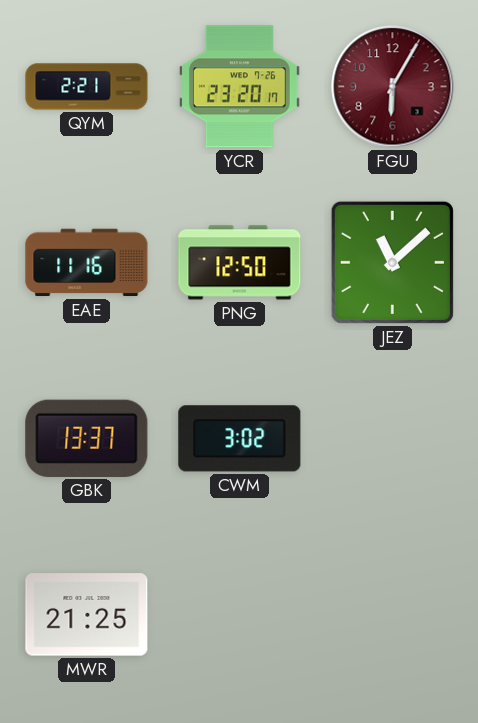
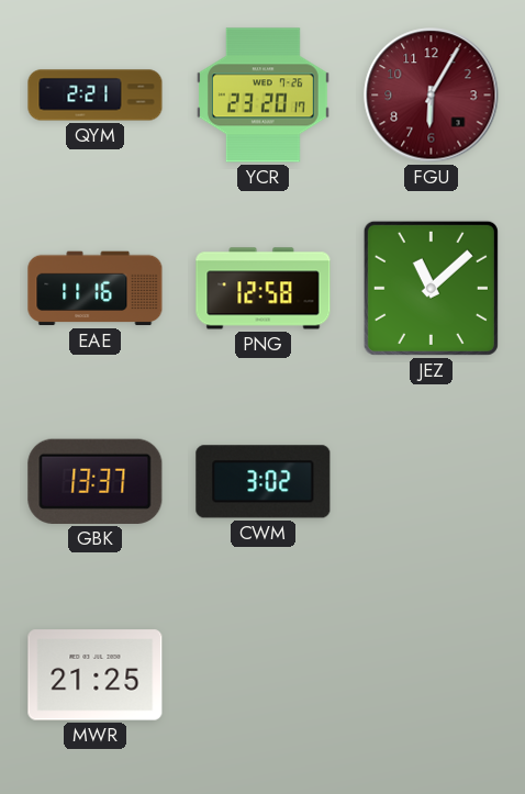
PNG: 12:50 -> 12:58 (264, 289)
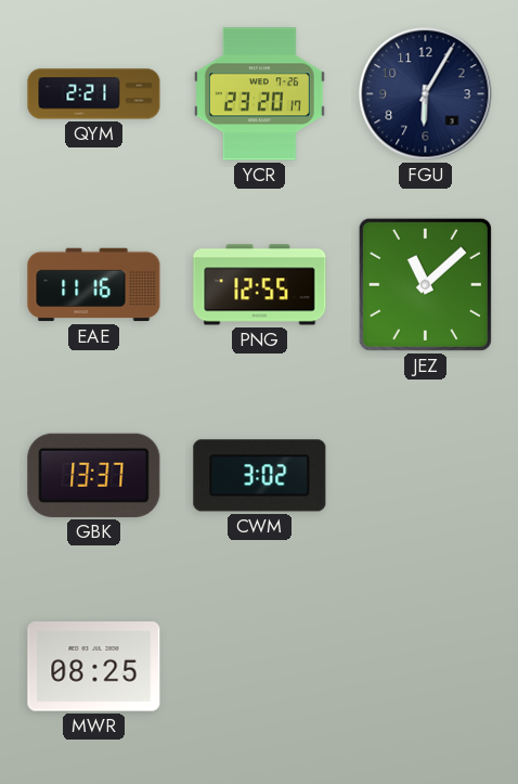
FGU dial: burgundy -> navy (426, 94)
PNG: 12:58 -> 12:55 (260, 285)
MWR: 21:25 -> 08:25 (94, 667)
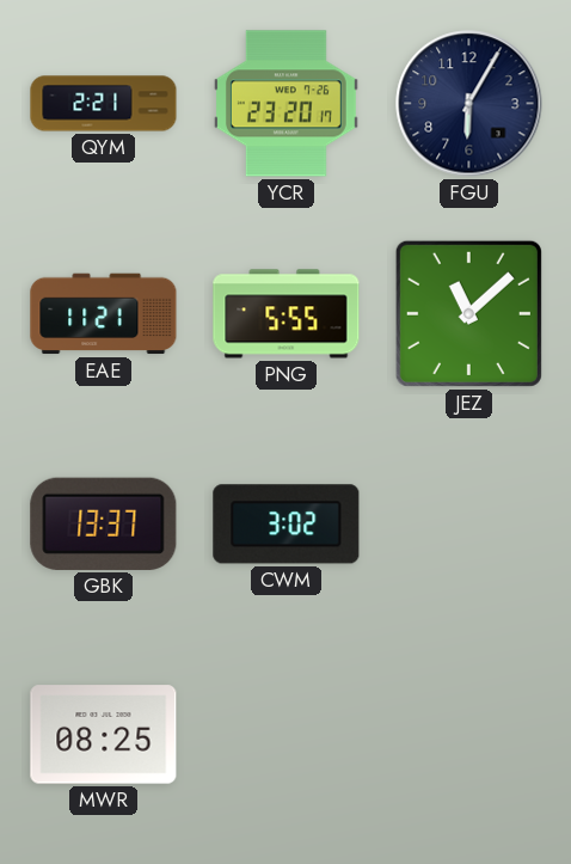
EAE: 11:16 -> 11:21 (104, 314)
PNG: 12:55 -> 5:55 (287, 314)
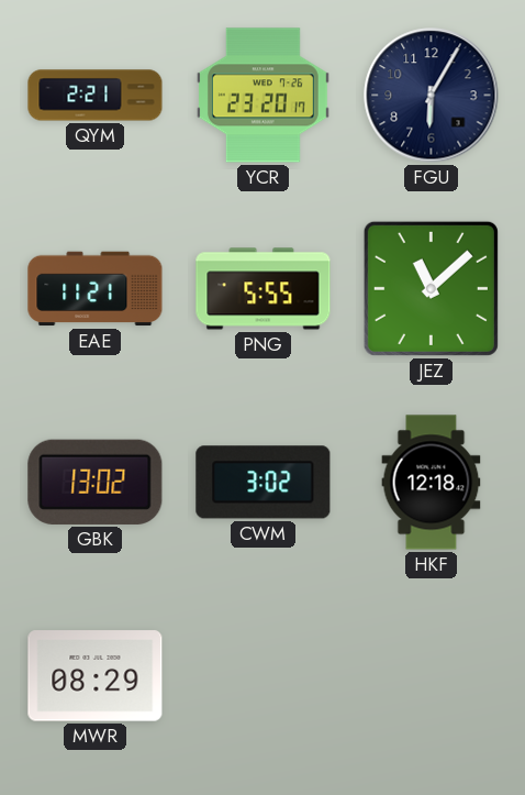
GBK: 13:37 -> 13:02 (96, 482)
HKF: none -> 12:18 (432, 483)
MWR: 08:25 -> 08:29 (96, 676)
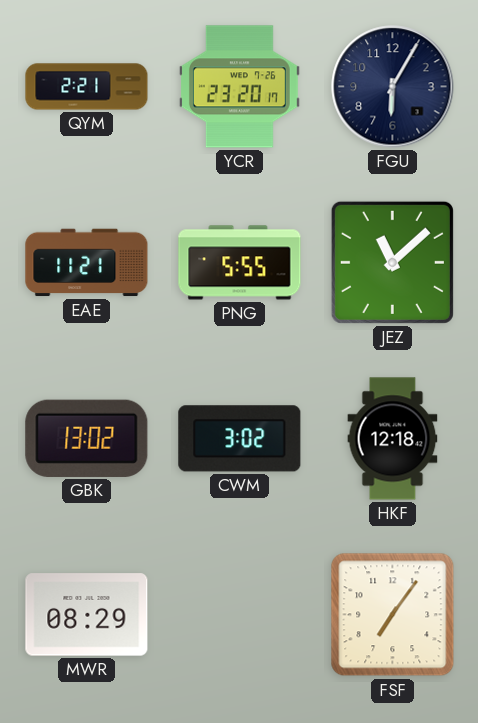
FSF: none -> 7:06 (393, 615)
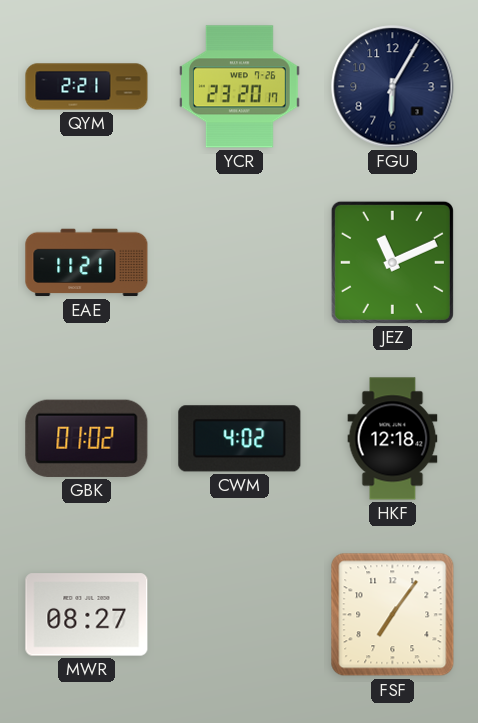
PNG: 5:55 -> none (240, 263)
JEZ: 11:08 -> 11:11 (392, 262)
GBK: 13:02 -> 01:02 (87, 438)
CWM: 3:02 -> 4:02 (240, 439)
MWR: 08:29 -> 08:27 (87, 615)
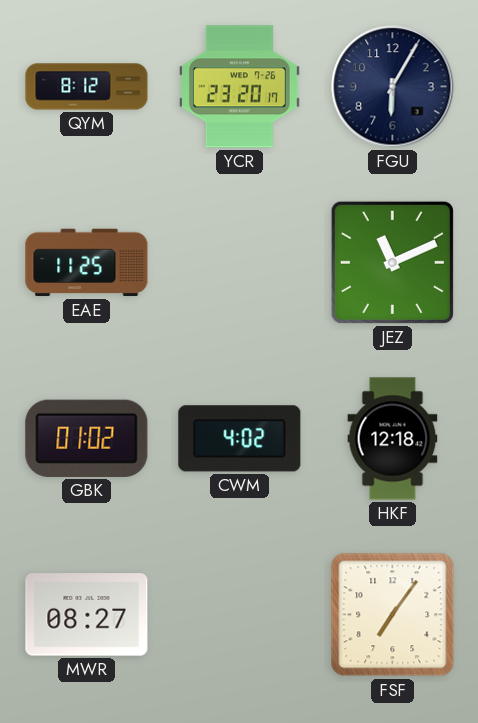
QYM: 2:21 -> 8:12 (87, 87)
EAE: 11:21 -> 11:25 (87, 263)
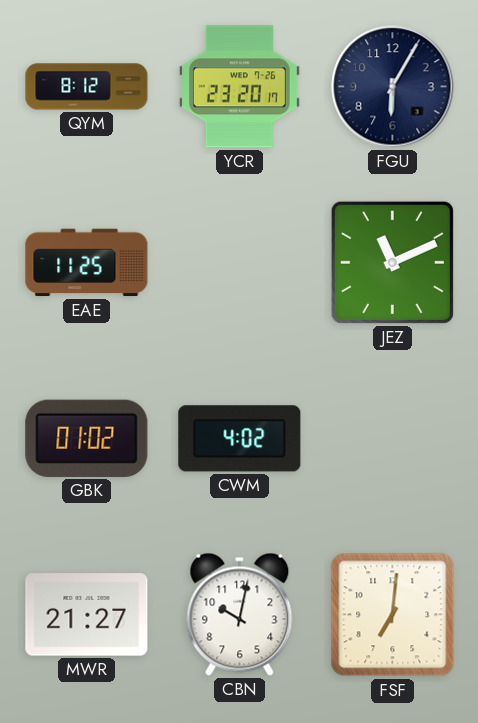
HKF: 12:18 -> none (393, 439)
MWR: 08:27 -> 21:27 (87, 615)
CBN: none -> 10:02 (240, 614)
FSF: 7:06 -> 7:01 (393, 615)
